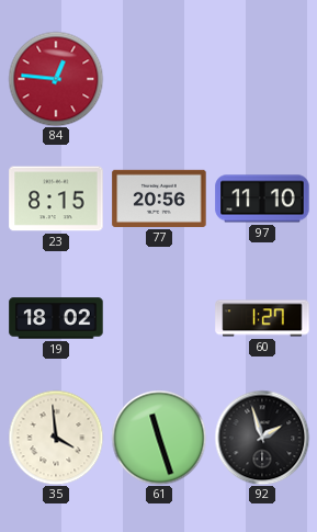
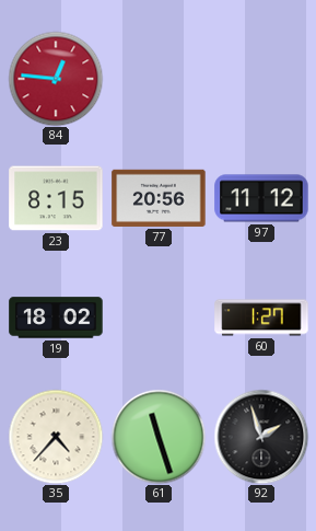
97: 11:10 -> 11:12 (261, 198)
35: 3:59 -> 4:37 (56, 437)
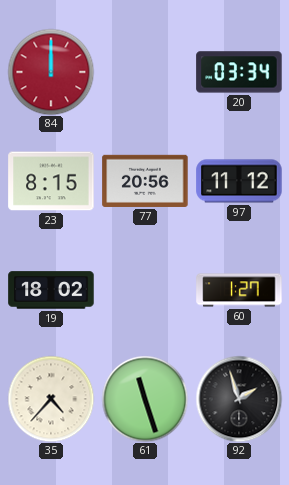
84: 12:46 -> 12:00 (51, 72)
20: none -> 03:34 (239, 72)
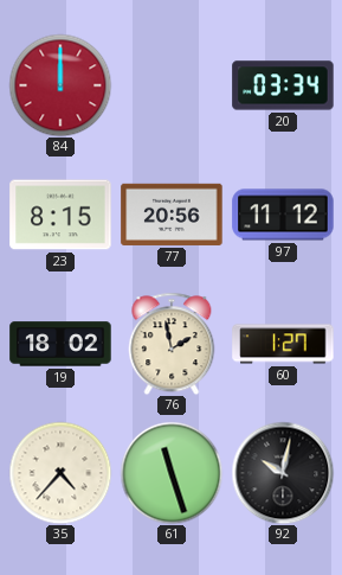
76: none -> 1:58 (172, 344)
92: 1:57 -> 10:02 (283, 473)
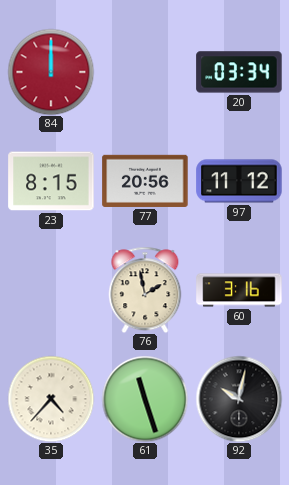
19: 18:02 -> none (60, 344)
60: 1:27 -> 3:16 (239, 290)
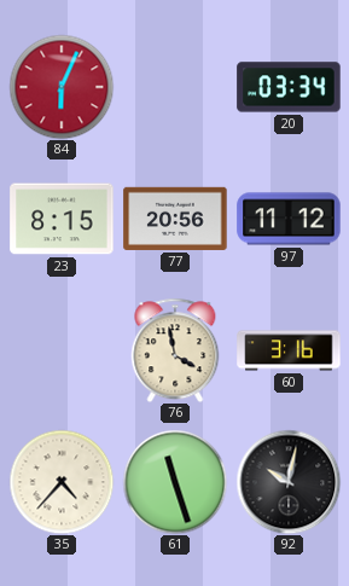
84: 12:00 -> 6:04 (62, 87)
76: 1:58 -> 3:58 (175, 350)
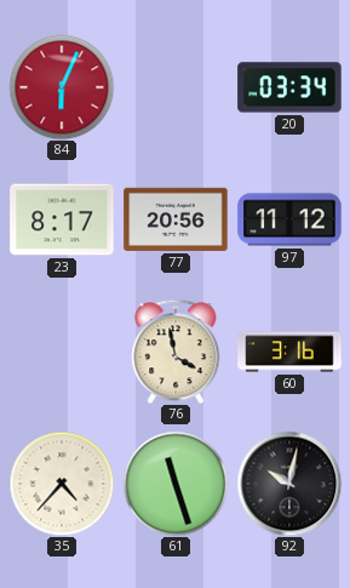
23: 8:15 -> 8:17 (62, 219)
